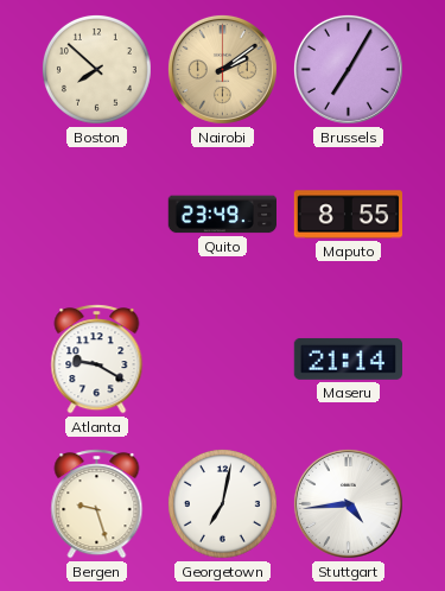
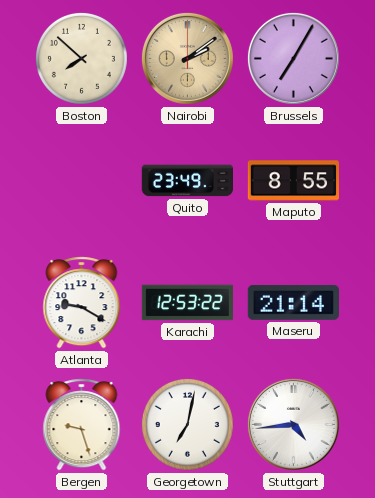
Karachi: none -> 12:53 (188, 303)
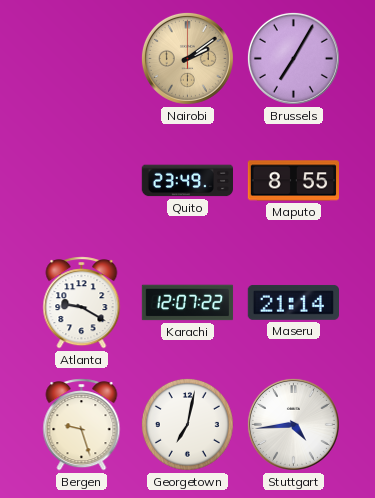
Boston: 7:52 -> none (81, 58)
Karachi: 12:53 -> 12:07 (188, 303)
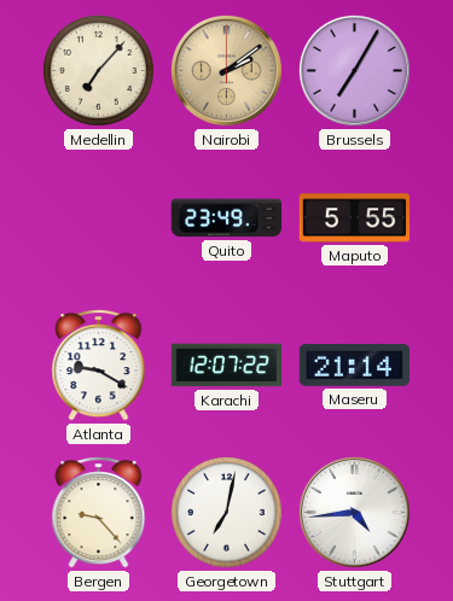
Medellin: none -> 7:07 (98, 70)
Maputo: 8:55 -> 5:55 (355, 218)
Bergen: 9:27 -> 9:23 (99, 513)
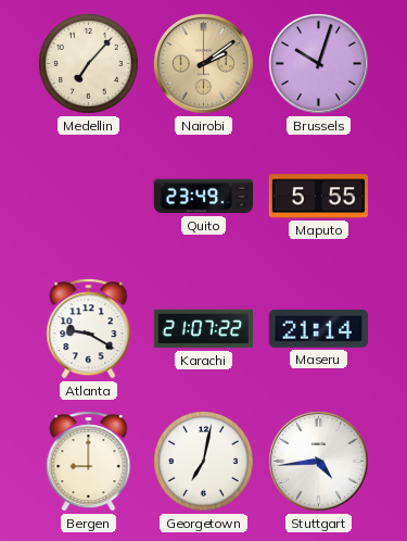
Brussels: 7:05 -> 10:03 (318, 63)
Karachi: 12:07 -> 21:07 (204, 329)
Bergen: 9:23 -> 9:00 (89, 462)
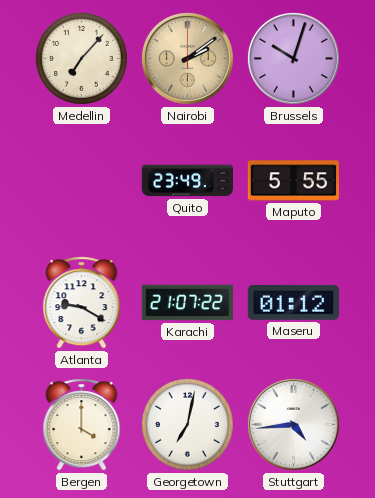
Maseru: 21:14 -> 01:12 (293, 302)
Bergen: 9:00 -> 4:00 (82, 425)
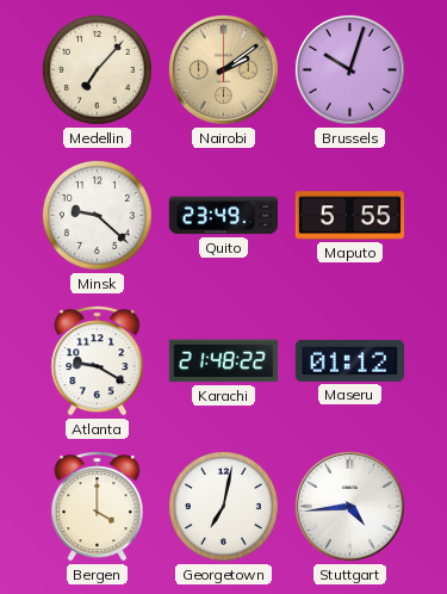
Minsk: none -> 9:22 (97, 215)
Karachi: 21:07 -> 21:48 (224, 361)
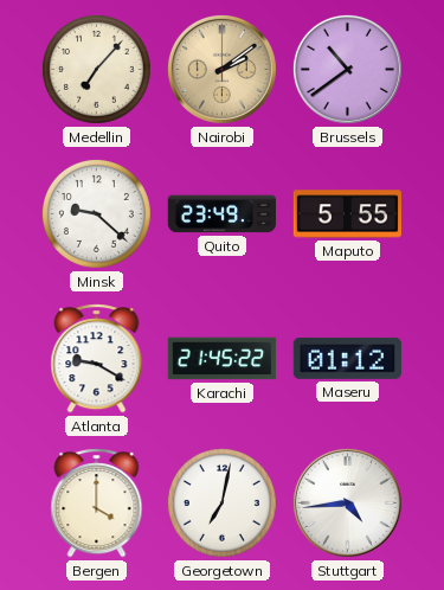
Brussels: 10:03 -> 10:39 (347, 69)
Karachi: 21:48 -> 21:45 (223, 359)
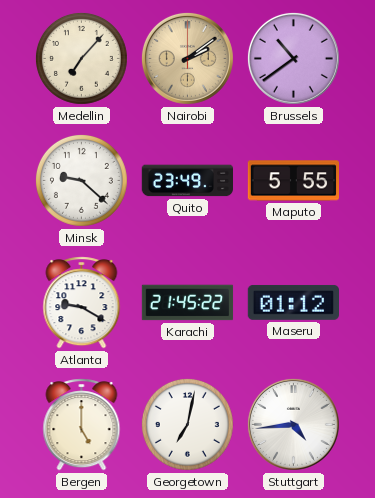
Bergen: 4:00 -> 5:00 (82, 425)
